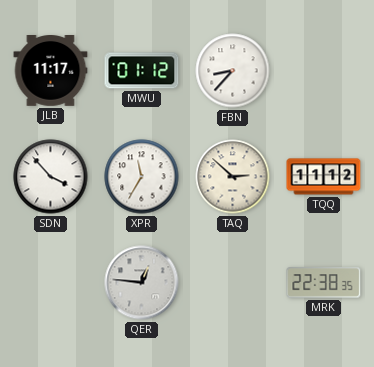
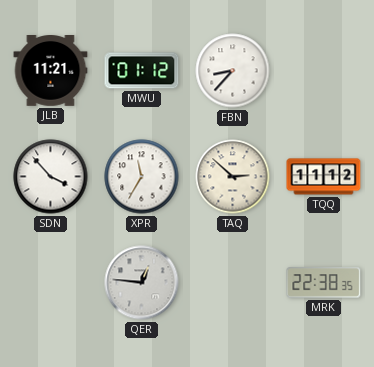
JLB: 11:17 -> 11:21 (51, 71)
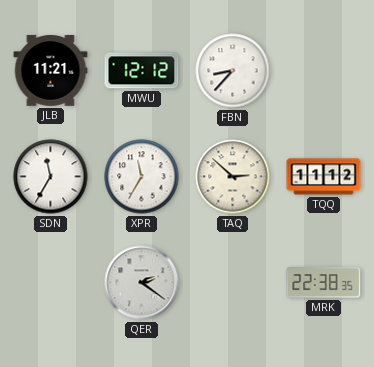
MWU: 01:12 -> 12:12 (142, 71)
SDN: 3:53 -> 11:35 (51, 177)
QER: 12:46 -> 2:21 (142, 283)
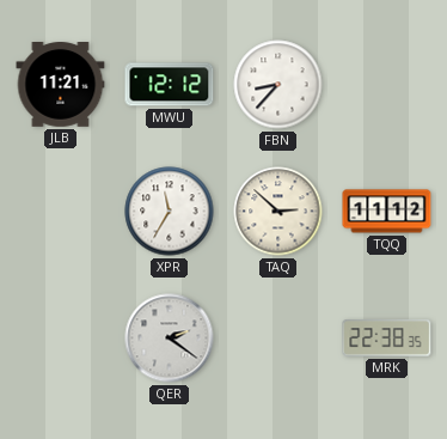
SDN: 11:35 -> none (51, 177)
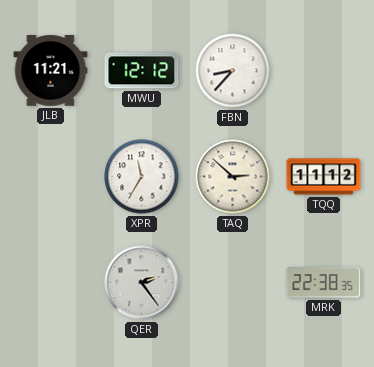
QER: 2:21 -> 2:24 (142, 283)
